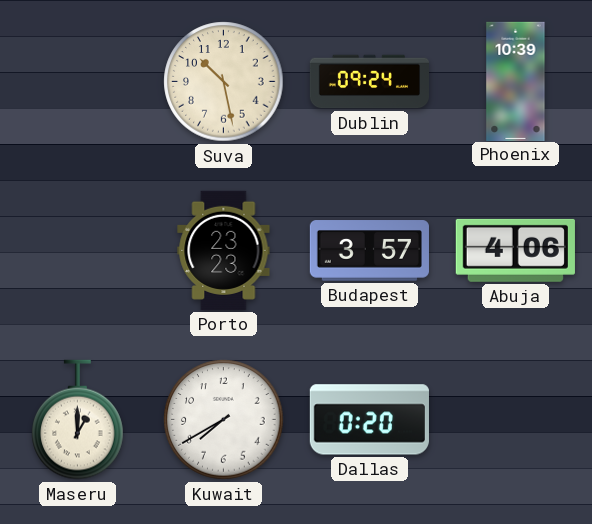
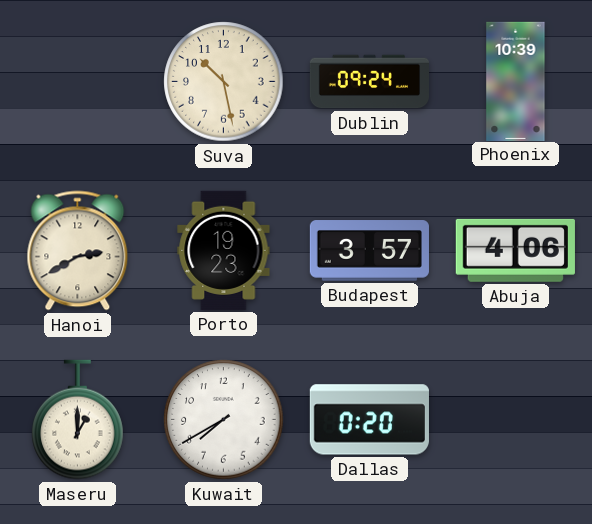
Hanoi: none -> 2:40 (78, 251)
Porto: 23:23 -> 19:23 (224, 250)
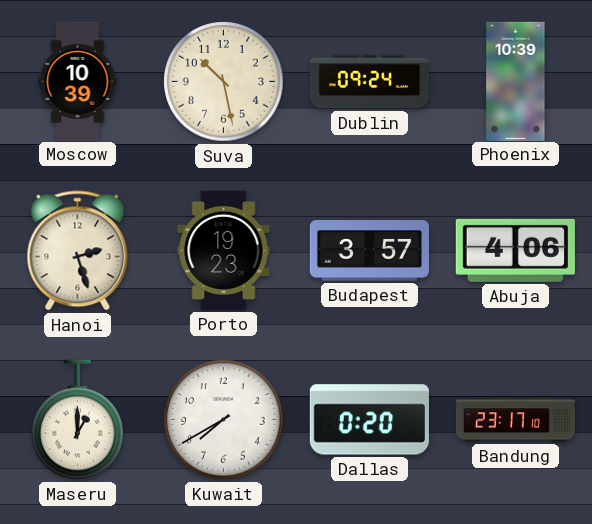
Moscow: none -> 10:39 (78, 81)
Hanoi: 2:40 -> 2:27 (78, 251)
Bandung: none -> 23:17 (515, 420)
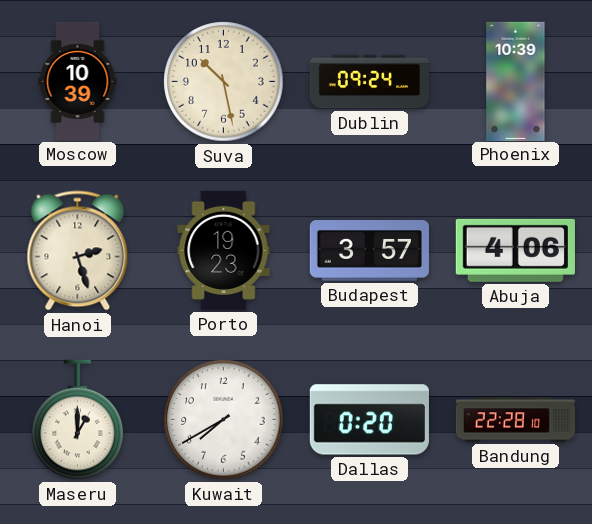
Bandung: 23:17 -> 22:28 (515, 420)
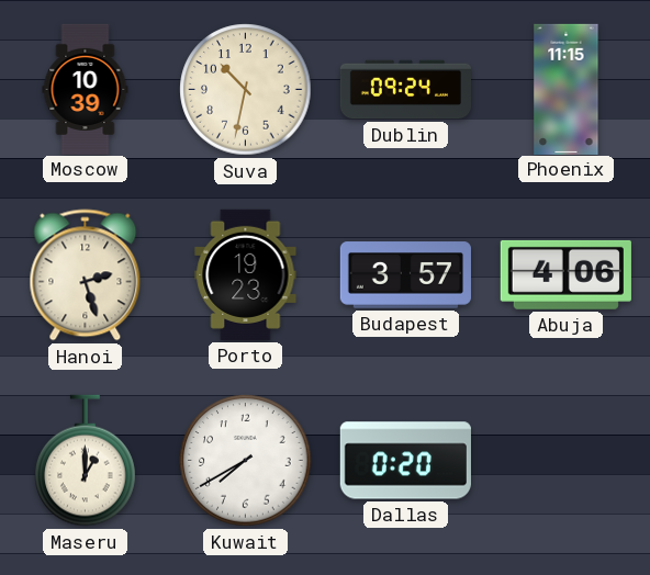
Suva: 10:28 -> 10:32 (246, 90)
Phoenix: 10:39 -> 11:15 (567, 89)
Bandung: 22:28 -> none (515, 420)
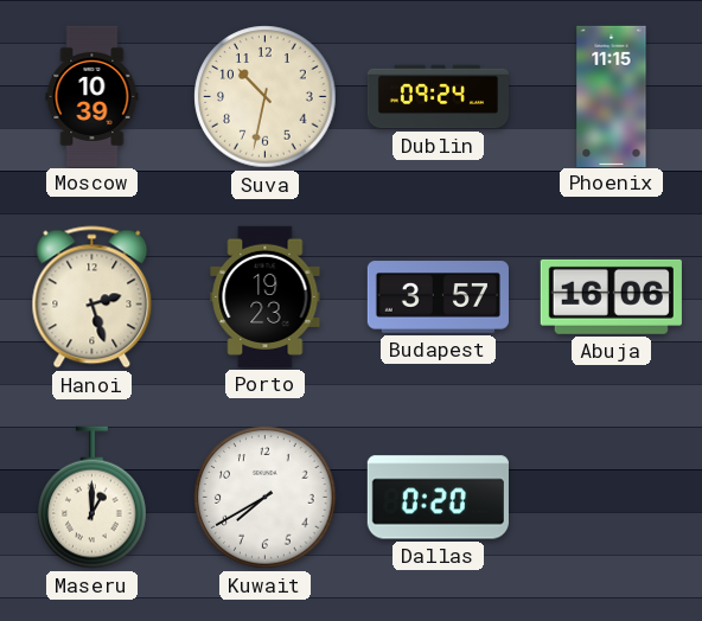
Abuja: 4:06 -> 16:06 (611, 296)
